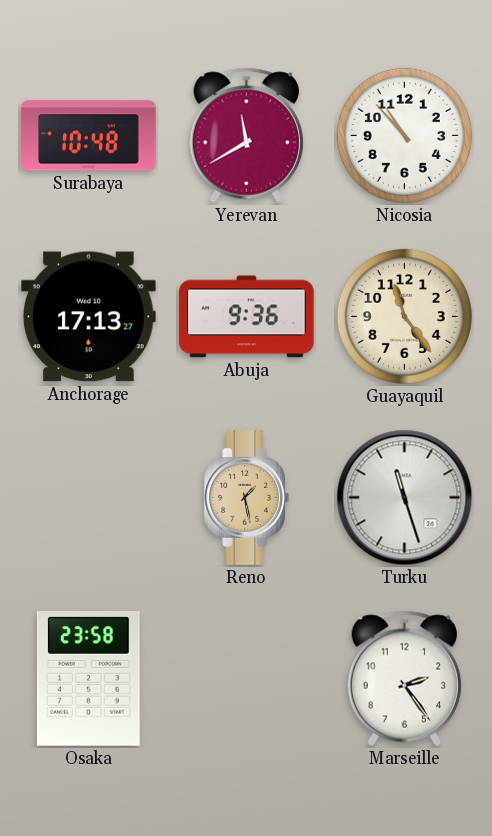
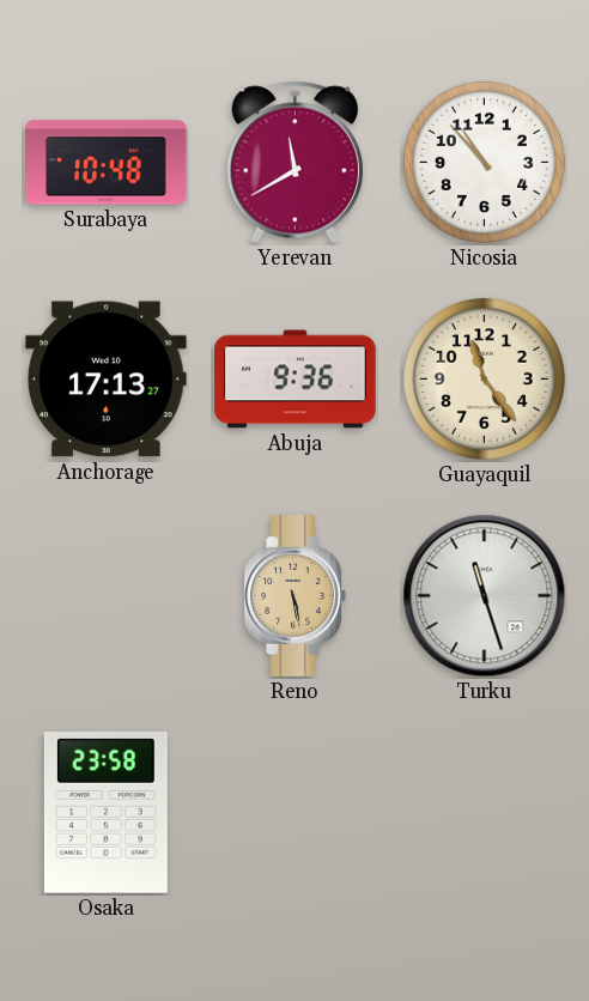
Reno: 1:28 -> 5:28 (294, 596)
Marseille: 2:24 -> none (404, 678)
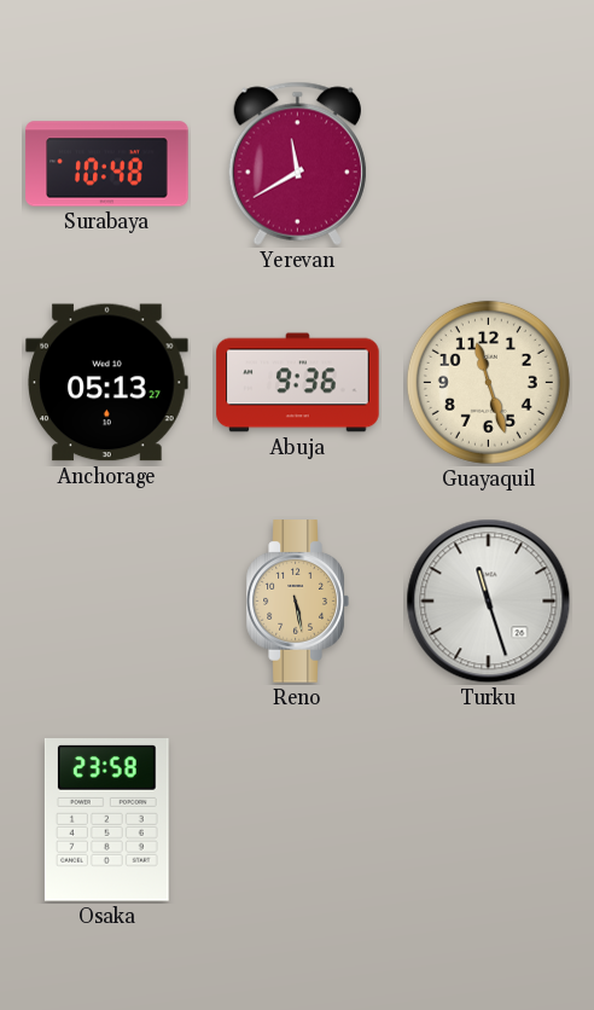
Nicosia: 10:53 -> none (484, 162)
Anchorage: 17:13 -> 05:13 (107, 383)
Guayaquil: 11:24 -> 11:27 (488, 382)
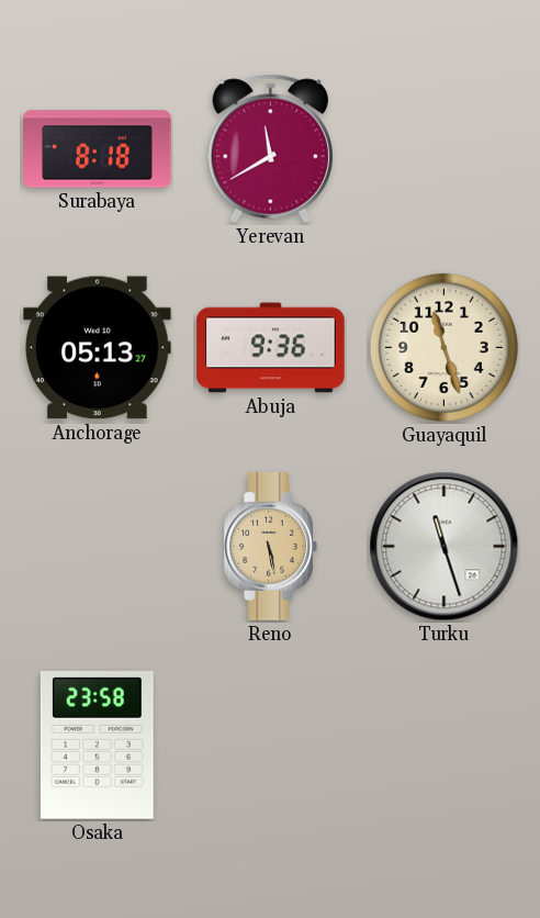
Surabaya: 10:48 -> 8:18 (98, 149)
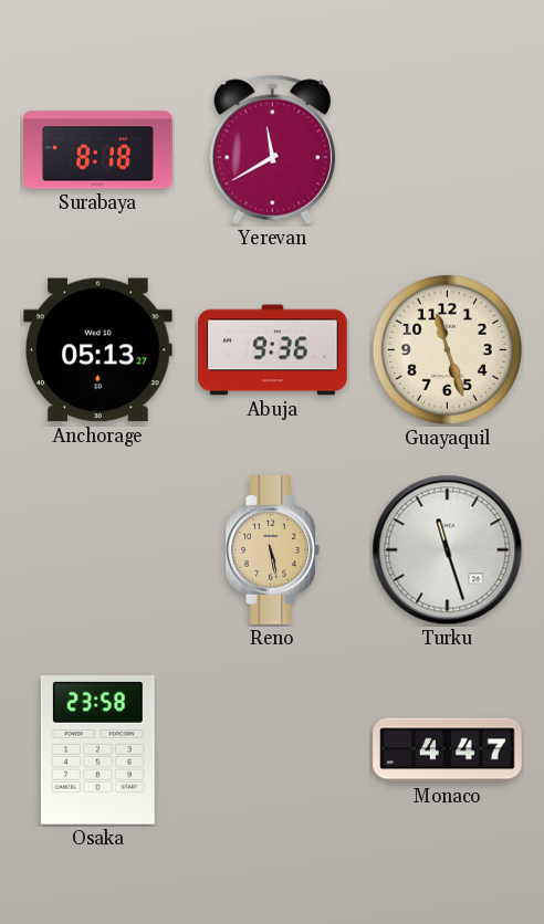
Monaco: none -> 4:47 (448, 750)
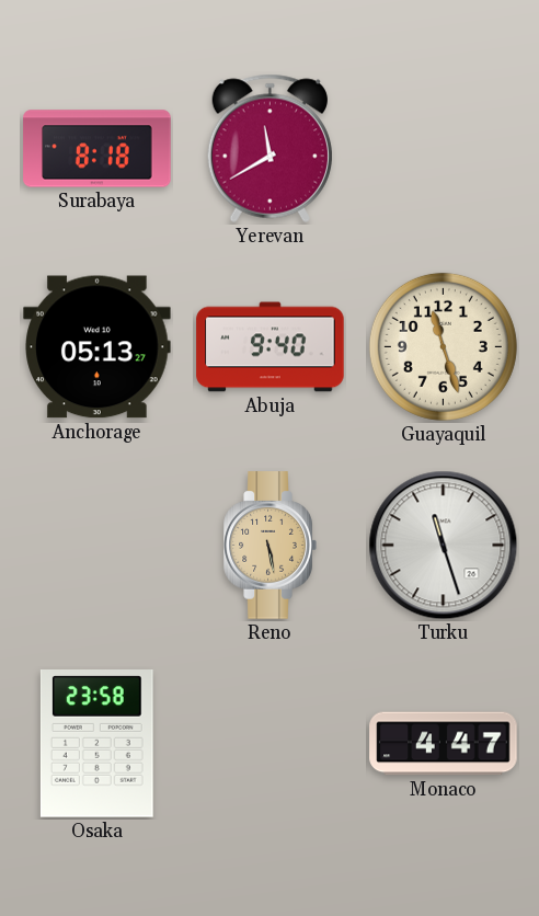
Abuja: 9:36 -> 9:40 (271, 347)
